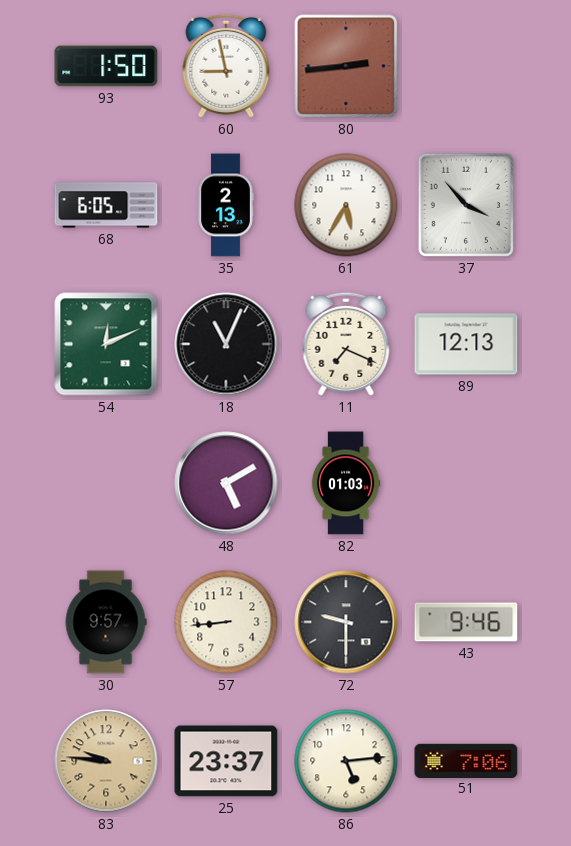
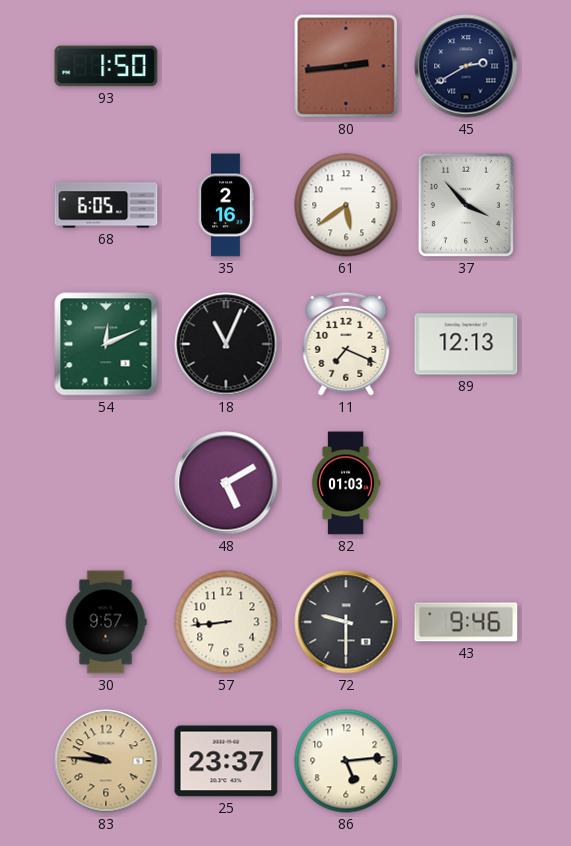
60: 8:58 -> none (226, 66)
45: none -> 2:40 (466, 66)
35: 2:13 -> 2:16 (226, 205)
61: 5:35 -> 5:39 (346, 205)
51: 7:06 -> none (466, 760)
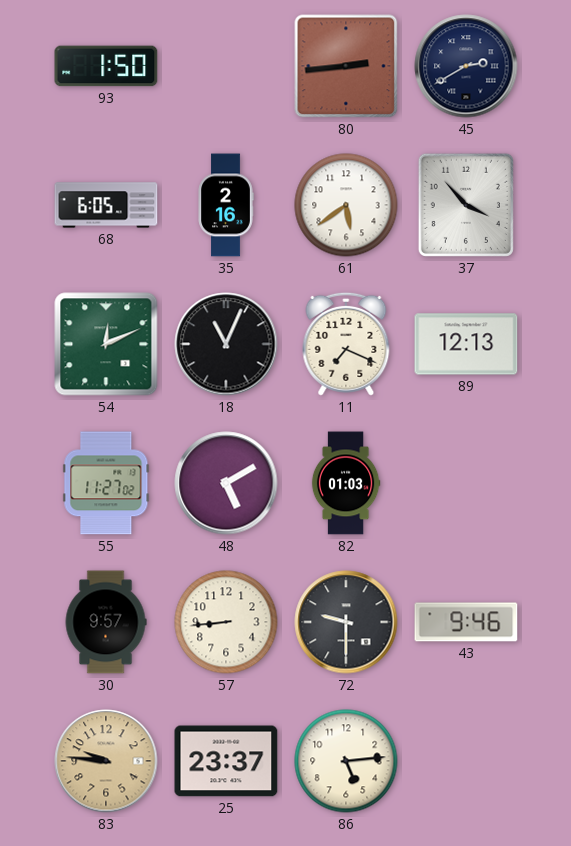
55: none -> 11:27 (106, 483)
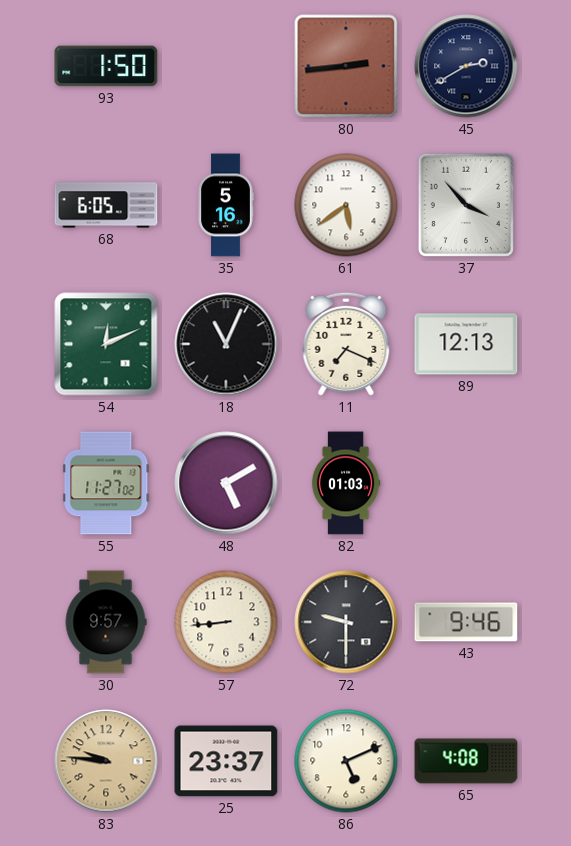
35: 2:16 -> 5:16 (226, 205)
86: 5:14 -> 5:11 (346, 761)
65: none -> 4:08 (466, 761)
